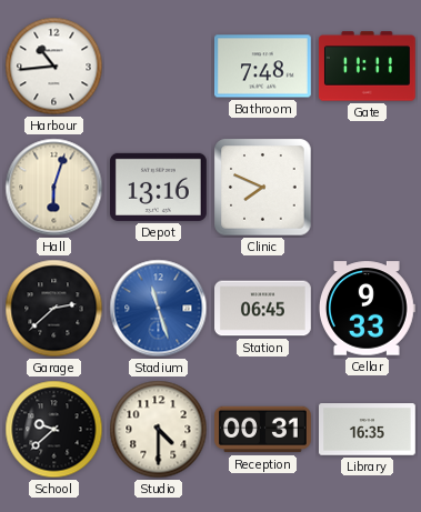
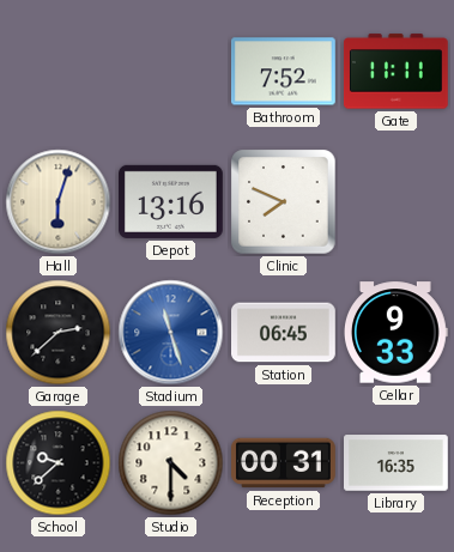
Harbour: 10:44 -> none (54, 67)
Bathroom: 7:48 -> 7:52 (284, 72)
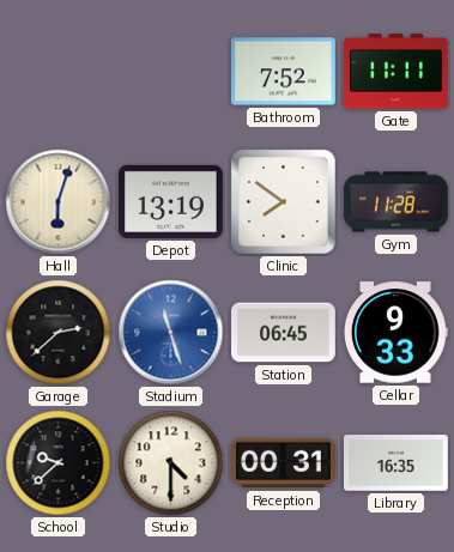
Depot: 13:16 -> 13:19 (171, 201)
Clinic: 7:49 -> 7:51 (284, 202)
Gym: none -> 11:28 (397, 202)
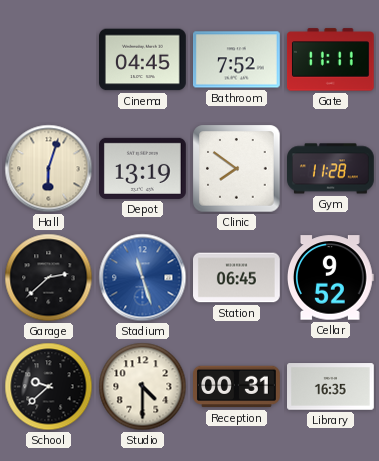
Cinema: none -> 04:45 (143, 60)
Cellar: 9:33 -> 9:52 (330, 278)
